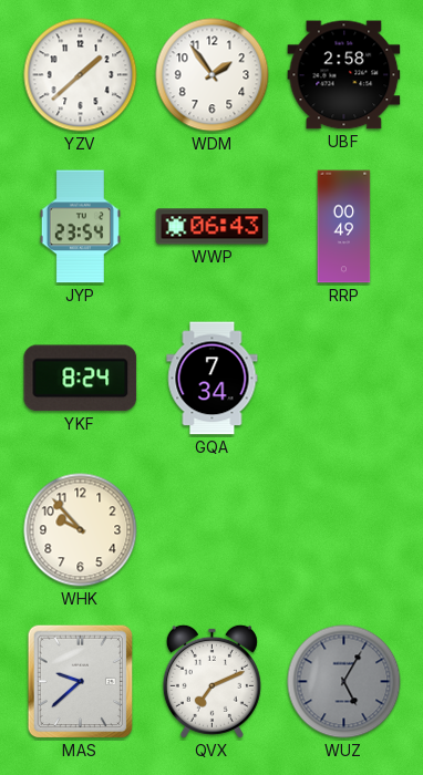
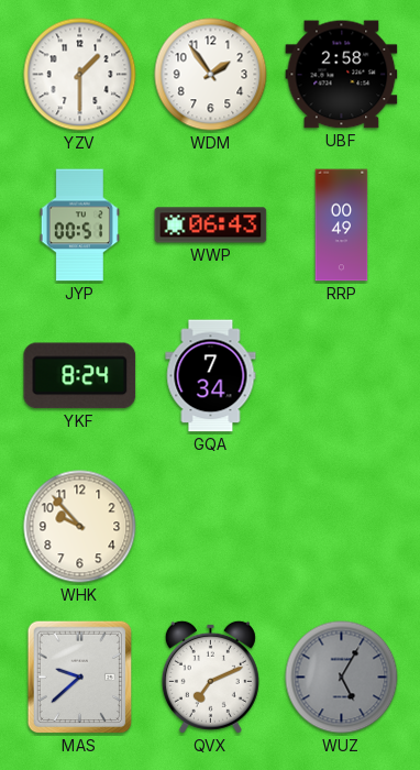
YZV: 1:38 -> 1:30 (80, 75)
JYP: 23:54 -> 00:51 (79, 226)
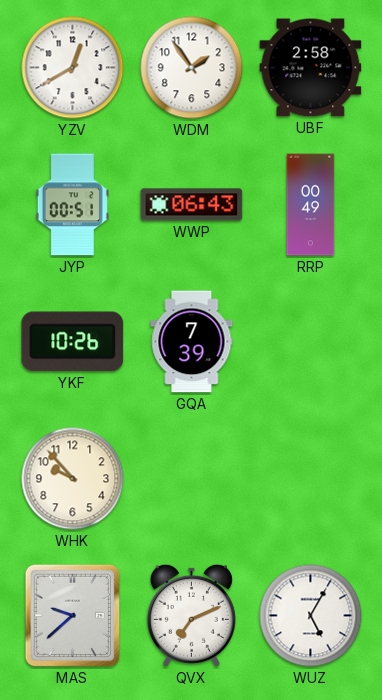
YZV: 1:30 -> 12:40 (73, 68)
YKF: 8:24 -> 10:26 (73, 342)
GQA: 7:34 -> 7:39 (192, 342)
WUZ dial: grey -> white (311, 616)
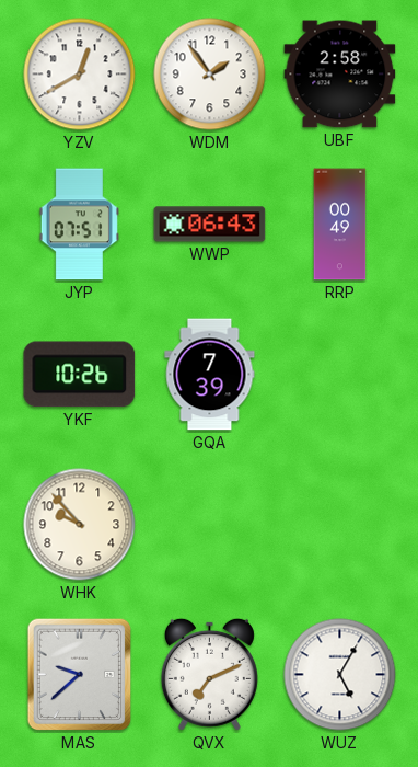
JYP: 00:51 -> 07:51 (79, 225)
